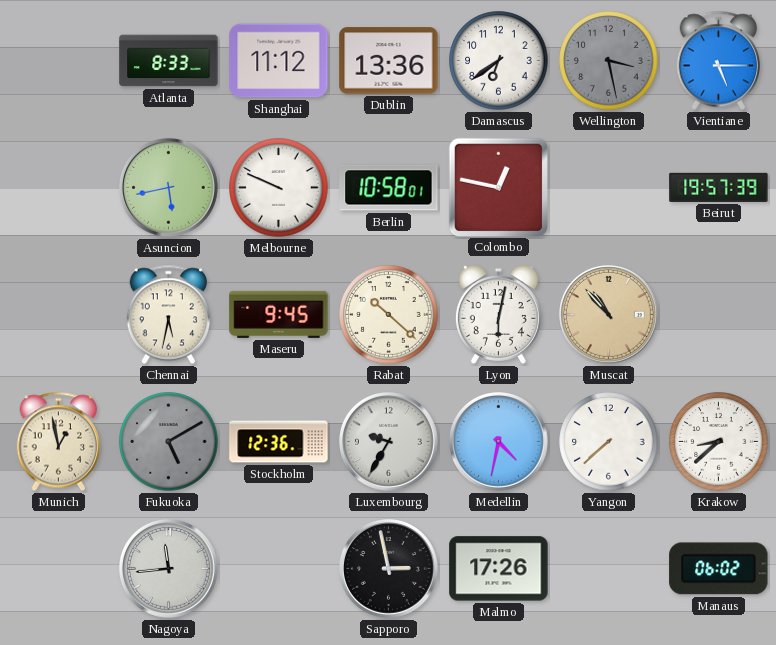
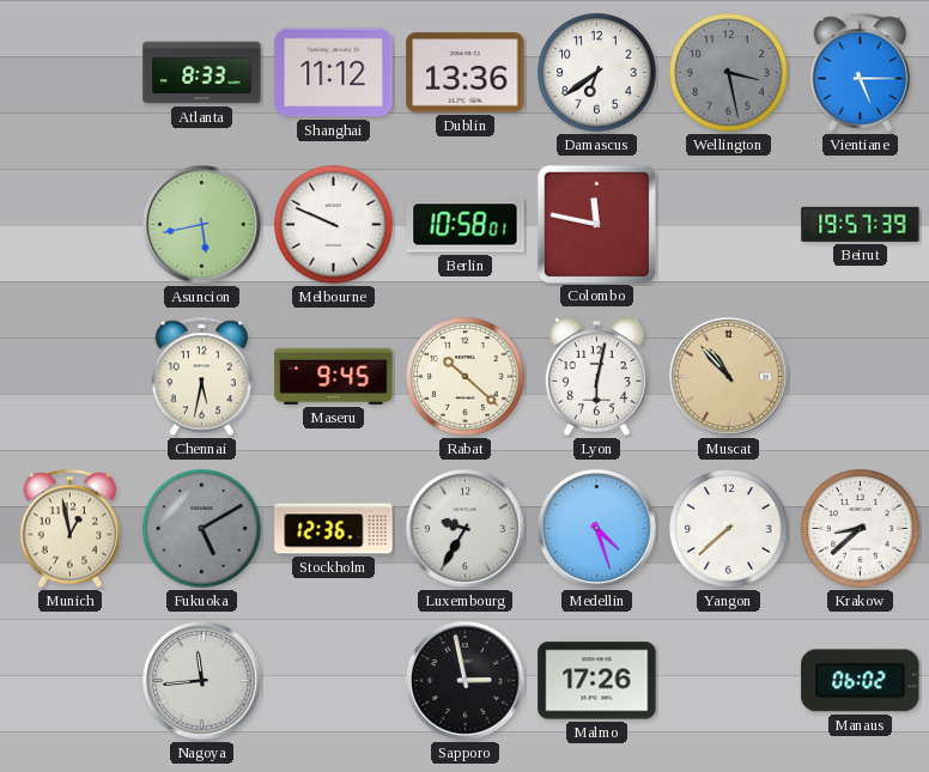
Colombo: 12:47 -> 11:47 (596, 224)
Medellin: 4:32 -> 4:27 (597, 529)
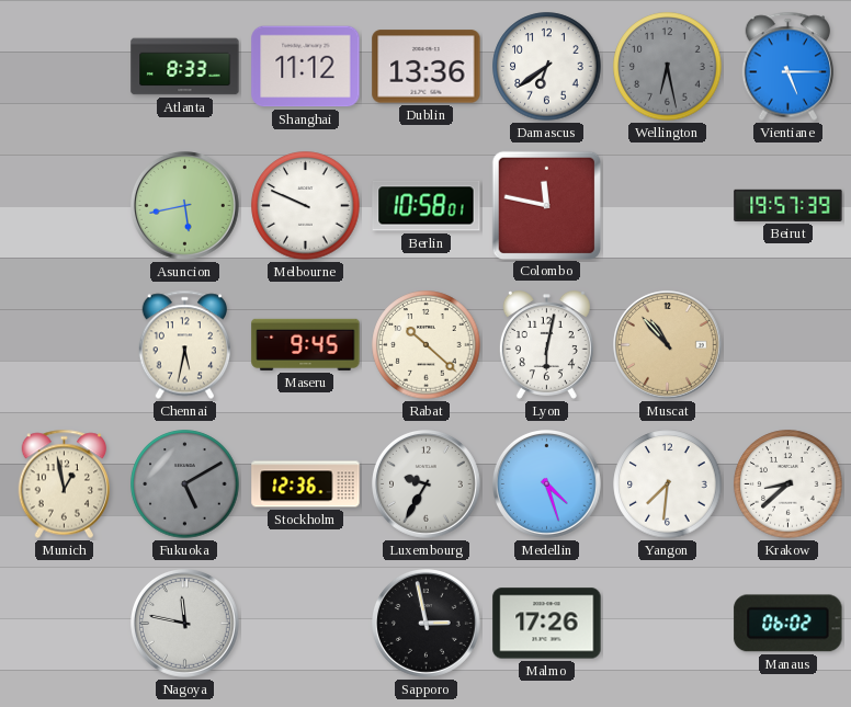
Wellington: 3:28 -> 6:28 (668, 67)
Yangon: 7:38 -> 7:31 (668, 484)
Nagoya: 11:44 -> 11:47 (185, 624)
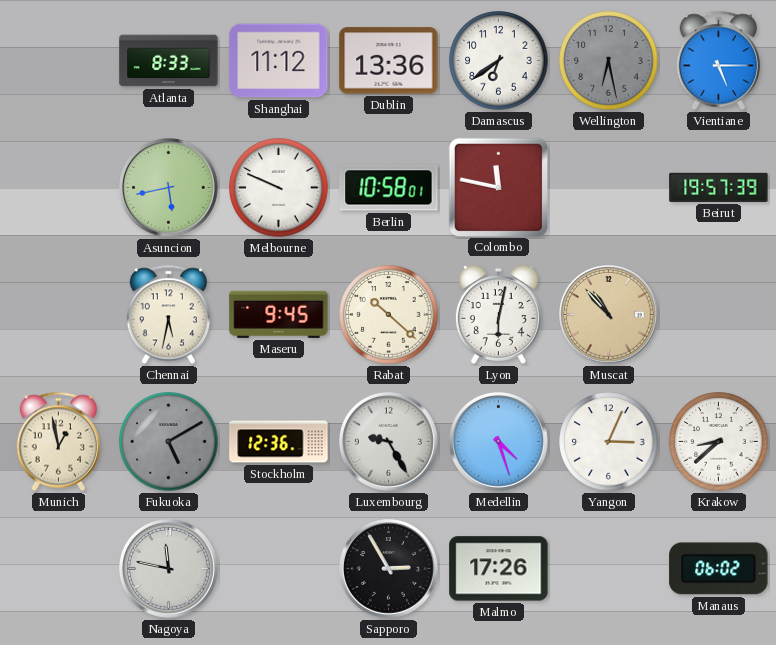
Luxembourg: 9:35 -> 9:25 (389, 442)
Yangon: 7:31 -> 3:04 (609, 442)
Sapporo: 2:58 -> 2:55 (389, 569)
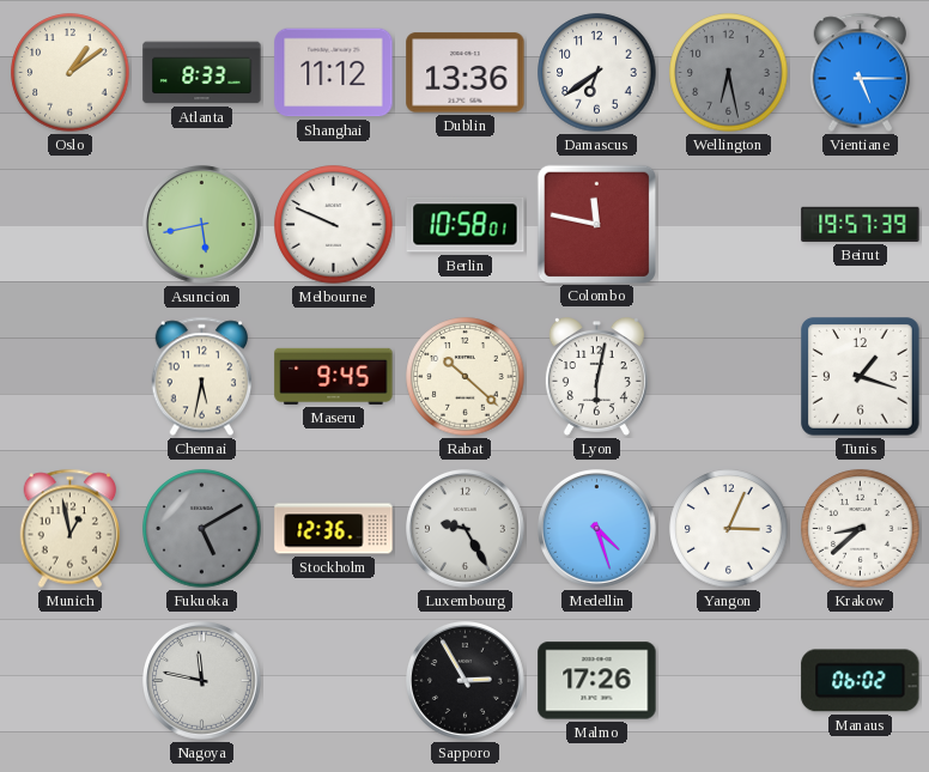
Oslo: none -> 1:09 (71, 73)
Muscat: 10:53 -> none (609, 315)
Tunis: none -> 1:18 (861, 377)
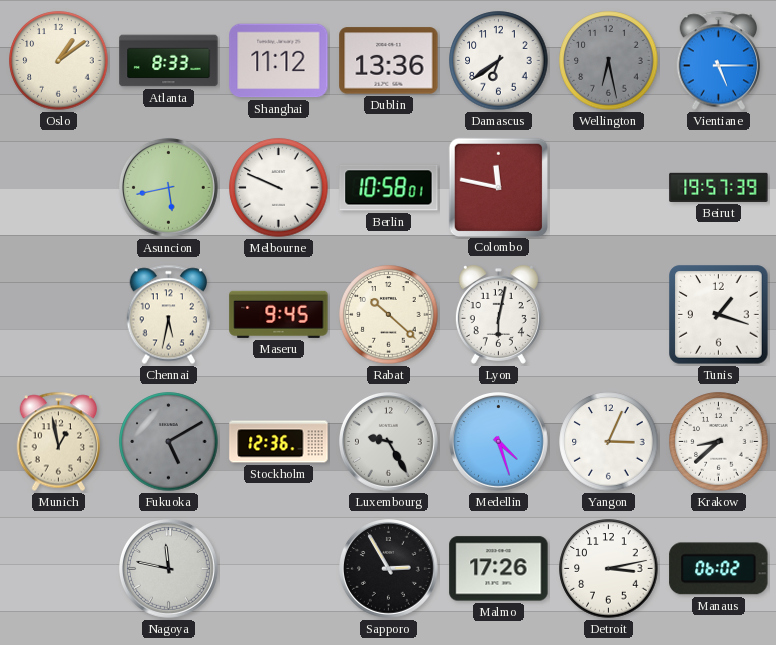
Detroit: none -> 3:13 (609, 569)
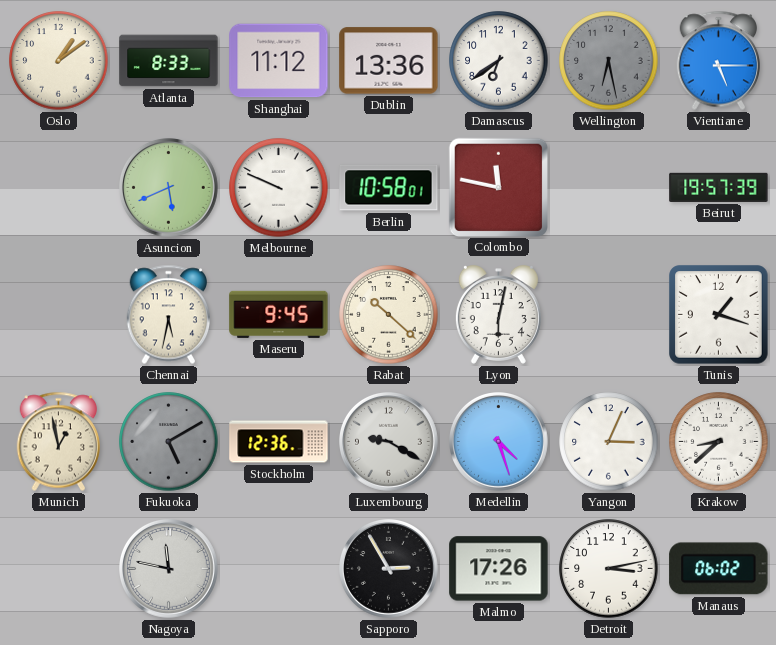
Asuncion: 5:43 -> 5:41 (169, 188)
Luxembourg: 9:25 -> 9:20 (389, 442)
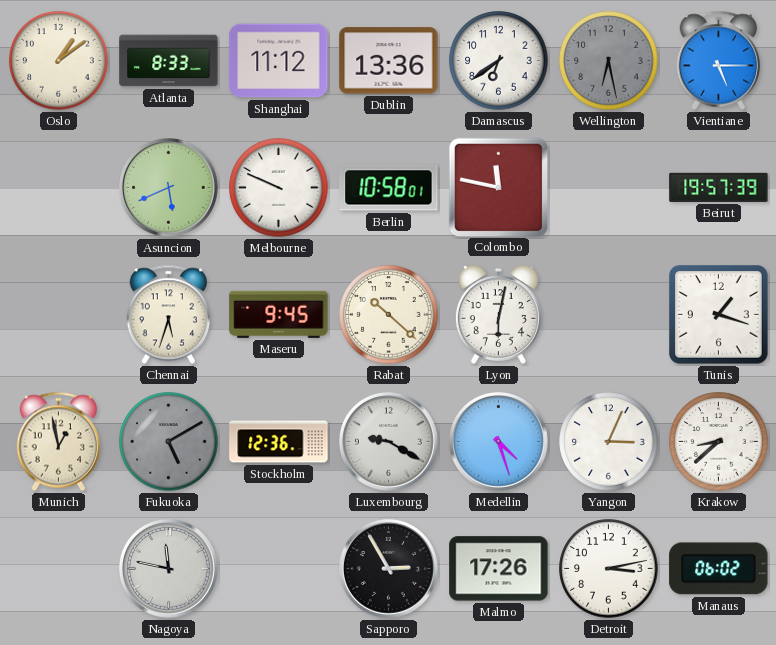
Chennai: 5:32 -> 5:33 (168, 315)
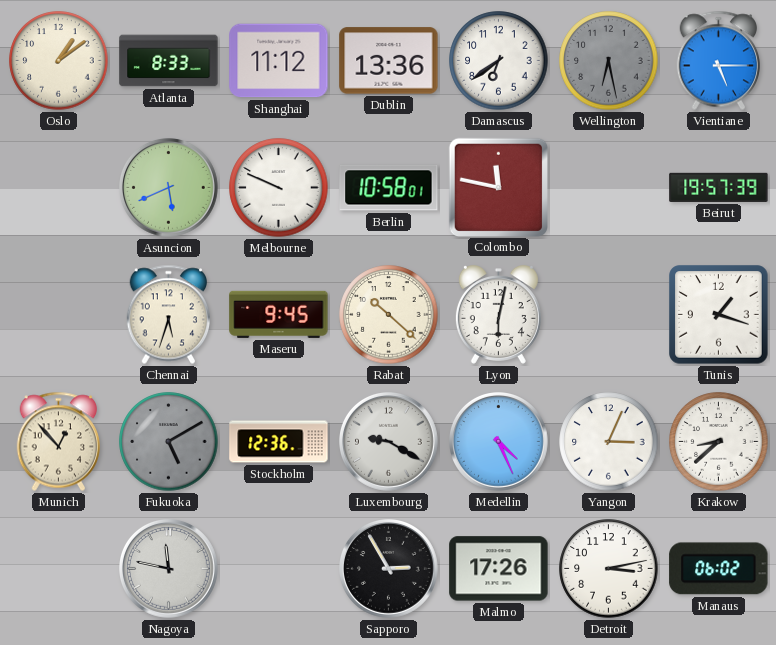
Munich: 12:58 -> 12:53 (58, 442)
Medellin: 4:27 -> 4:26 (499, 442)
